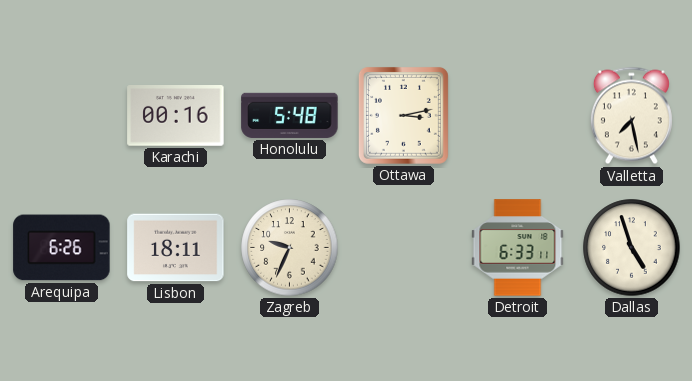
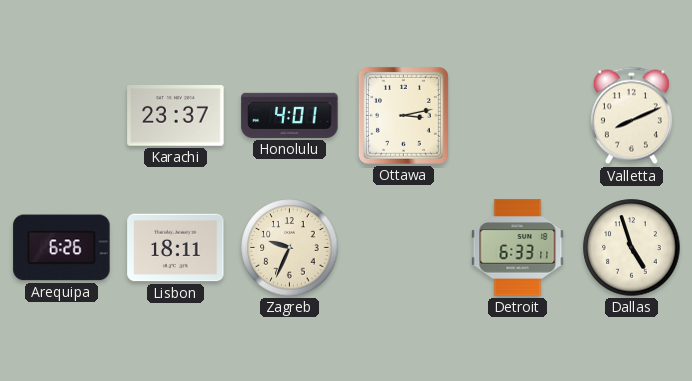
Karachi: 00:16 -> 23:37 (176, 116)
Honolulu: 5:48 -> 4:01 (290, 115)
Valletta: 7:28 -> 8:11 (631, 116)
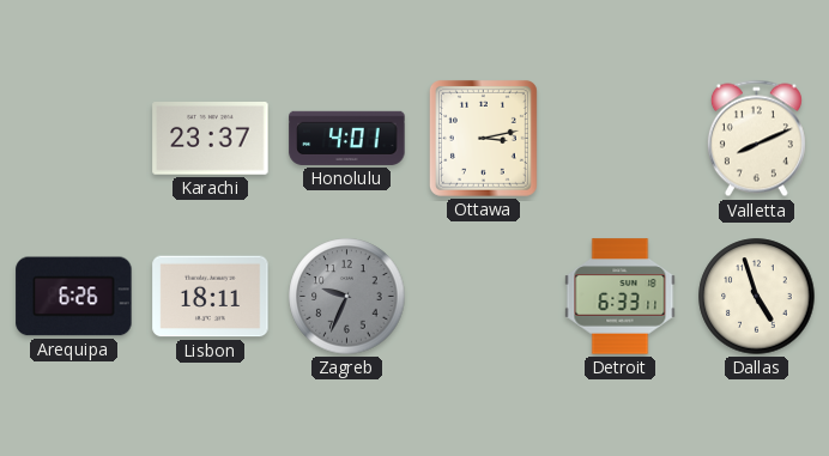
Zagreb dial: cream -> grey (347, 297)
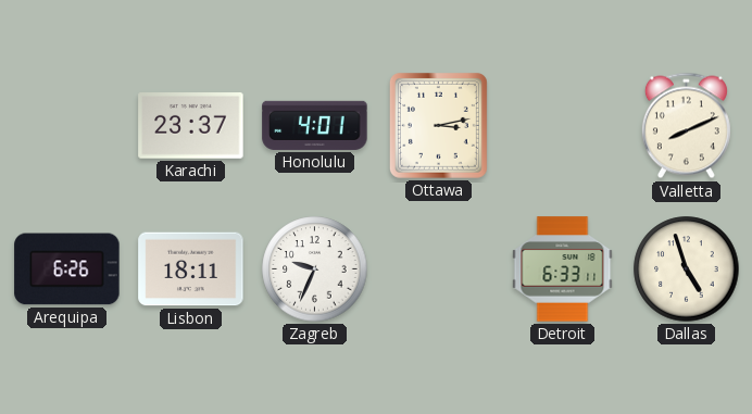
Zagreb dial: grey -> white (315, 269)
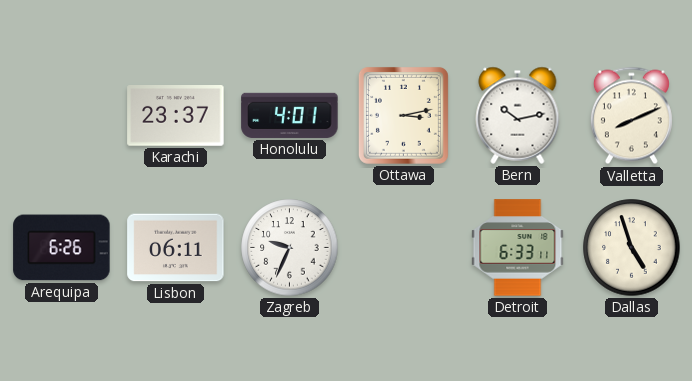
Bern: none -> 10:13 (518, 115)
Lisbon: 18:11 -> 06:11 (176, 248)
